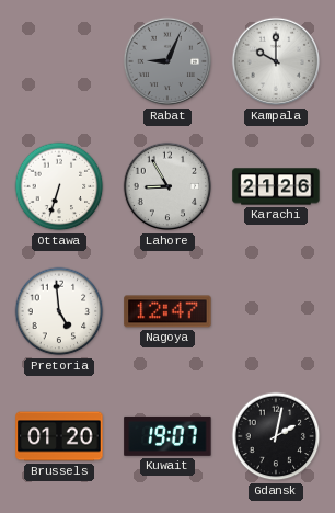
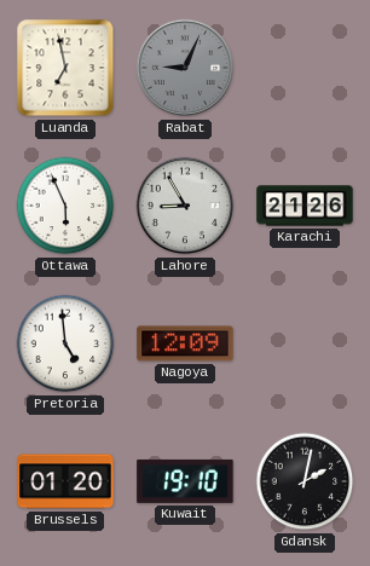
Luanda: none -> 6:58 (65, 68)
Kampala: 10:00 -> none (276, 61)
Ottawa: 6:33 -> 5:56 (65, 206)
Nagoya: 12:47 -> 12:09 (185, 343)
Kuwait: 19:07 -> 19:10 (185, 481)
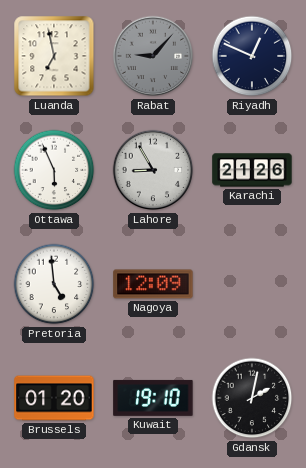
Rabat: 9:04 -> 9:07 (153, 56)
Riyadh: none -> 12:49 (252, 56)
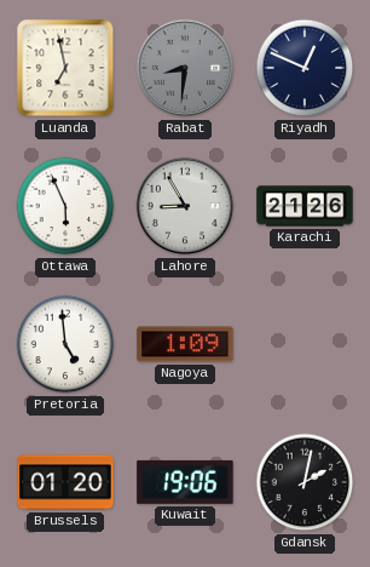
Rabat: 9:07 -> 8:31 (185, 68)
Nagoya: 12:09 -> 1:09 (185, 344)
Kuwait: 19:10 -> 19:06 (185, 482)
